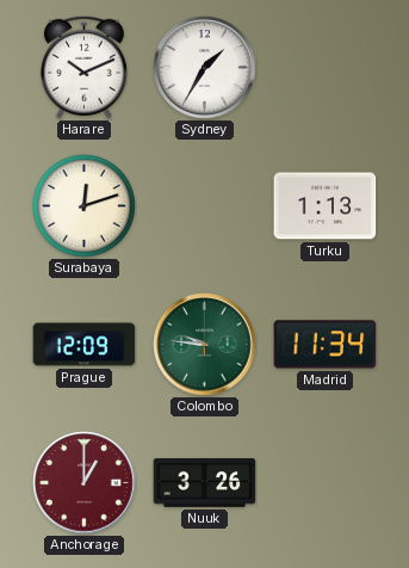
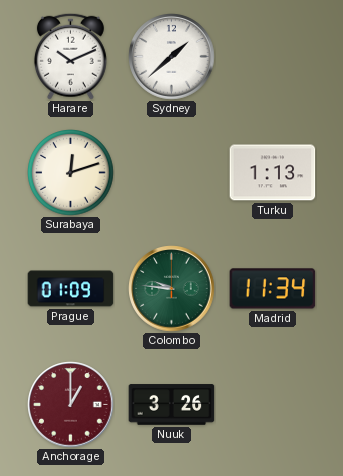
Sydney: 1:35 -> 1:38 (172, 57)
Prague: 12:09 -> 01:09 (71, 289)
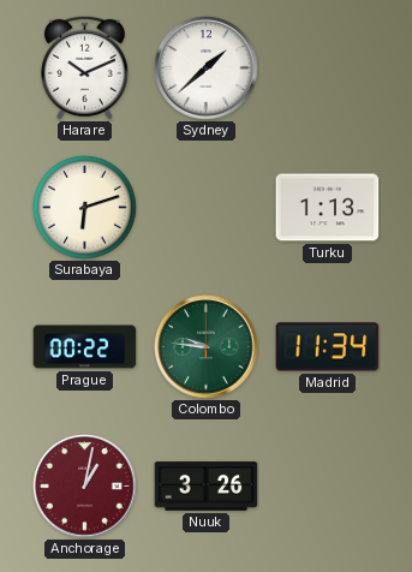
Surabaya: 12:12 -> 6:12 (85, 208)
Prague: 01:09 -> 00:22 (85, 347)
Anchorage: 1:00 -> 1:02 (85, 487)
